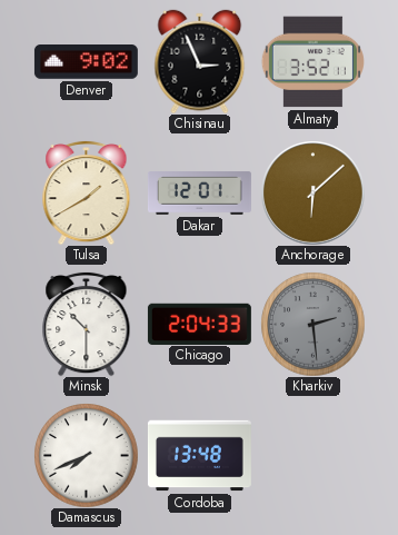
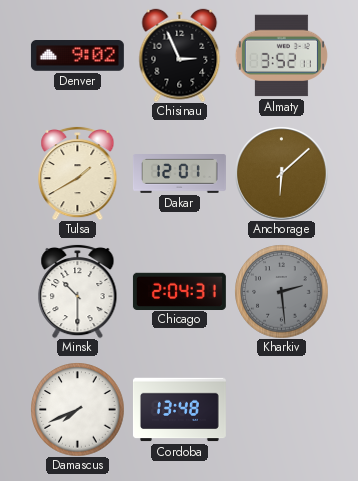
Chicago: 2:04:33 -> 2:04:31 (179, 291)
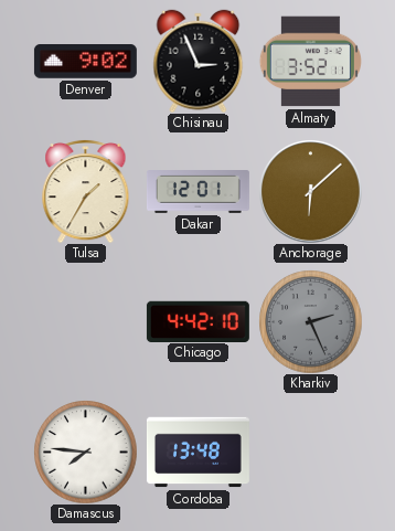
Tulsa: 1:40 -> 1:35 (86, 191)
Minsk: 10:30 -> none (78, 291)
Chicago: 2:04 -> 4:42 (197, 321)
Kharkiv: 2:29 -> 2:26 (310, 321)
Damascus: 7:41 -> 7:46 (85, 452)
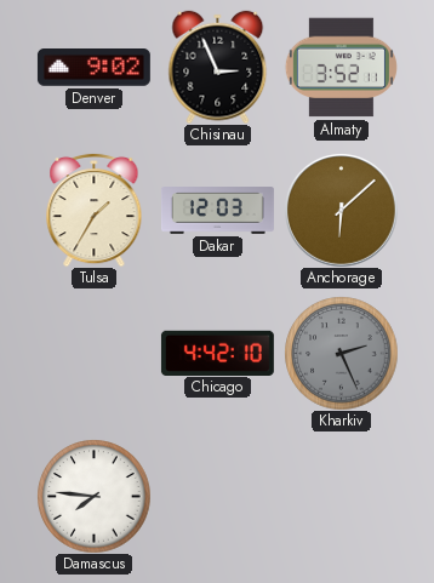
Dakar: 12:01 -> 12:03 (217, 211)
Cordoba: 13:48 -> none (197, 453)
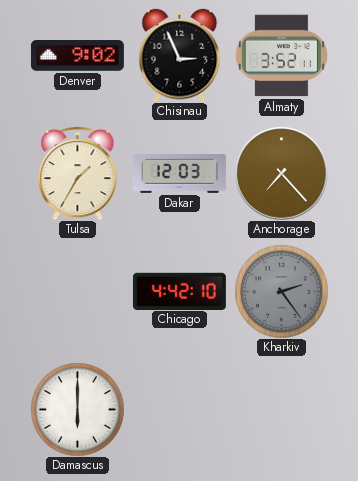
Anchorage: 6:08 -> 7:23 (282, 174)
Kharkiv: 2:26 -> 2:24 (281, 291)
Damascus: 7:46 -> 6:00 (77, 409)
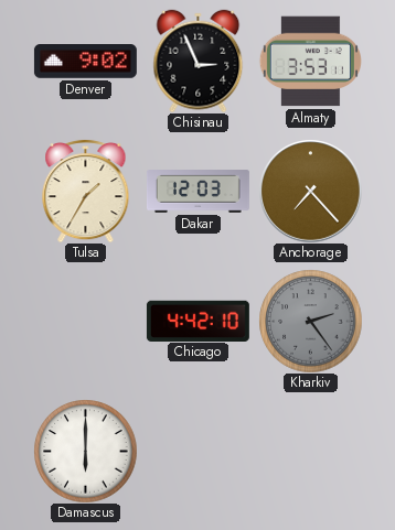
Almaty: 3:52 -> 3:53 (310, 62)
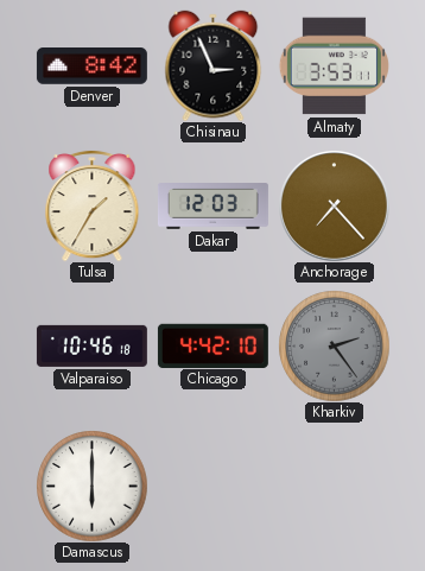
Denver: 9:02 -> 8:42 (91, 66)
Valparaiso: none -> 10:46 (91, 345)
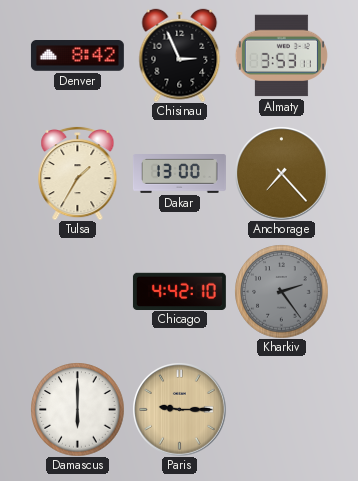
Dakar: 12:03 -> 13:00 (179, 174)
Valparaiso: 10:46 -> none (91, 345)
Paris: none -> 9:15 (180, 410)
